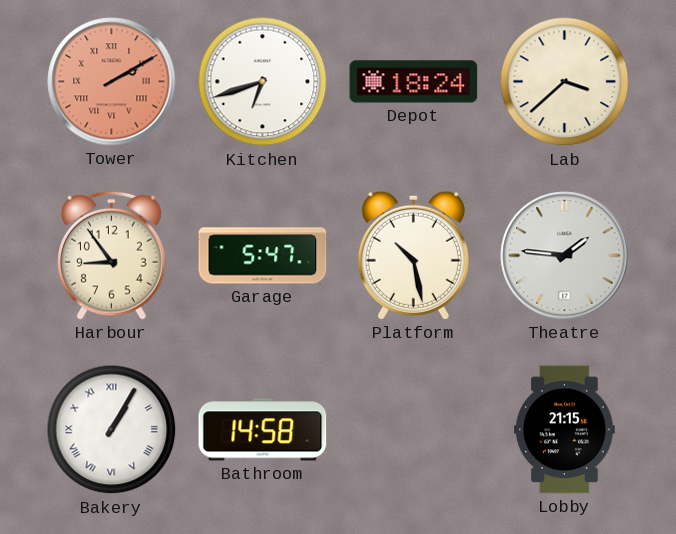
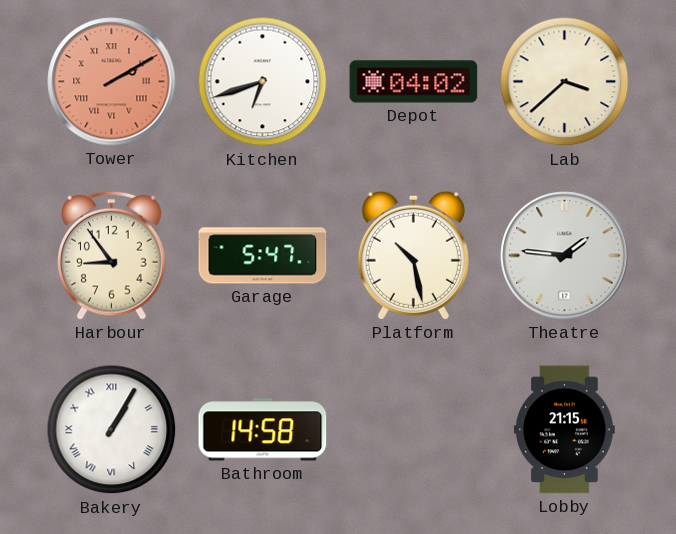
Depot: 18:24 -> 04:02 (414, 82)
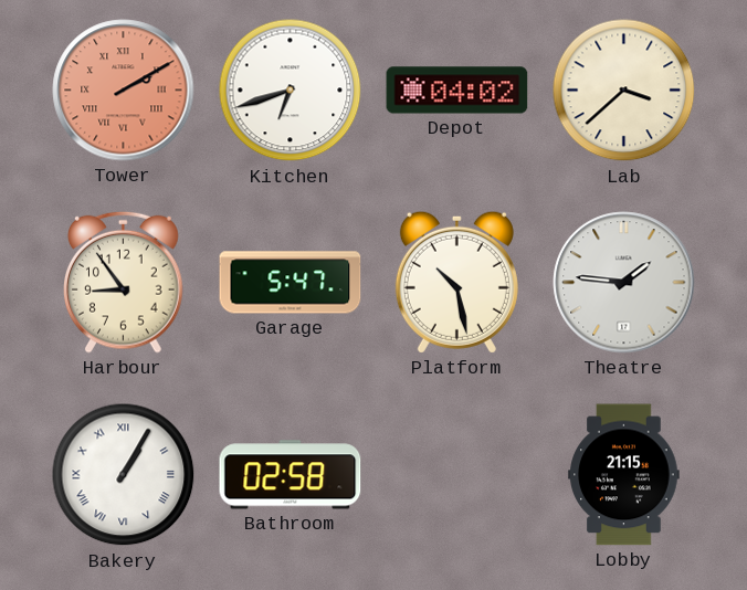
Bathroom: 14:58 -> 02:58 (291, 475)
